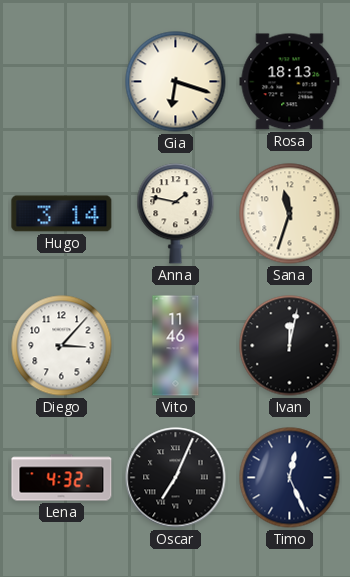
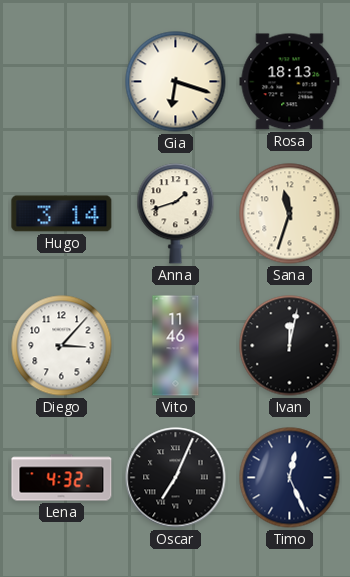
Anna: 1:47 -> 1:42 (176, 214)
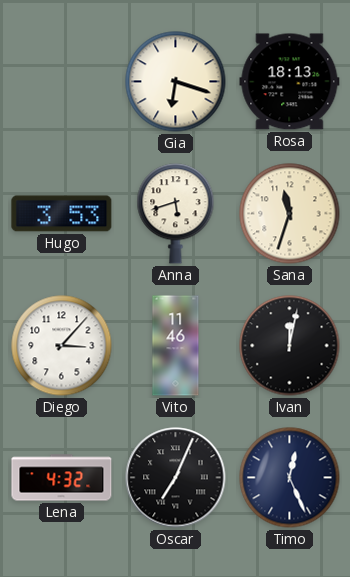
Hugo: 3:14 -> 3:53 (62, 214)
Anna: 1:42 -> 5:42 (176, 214)
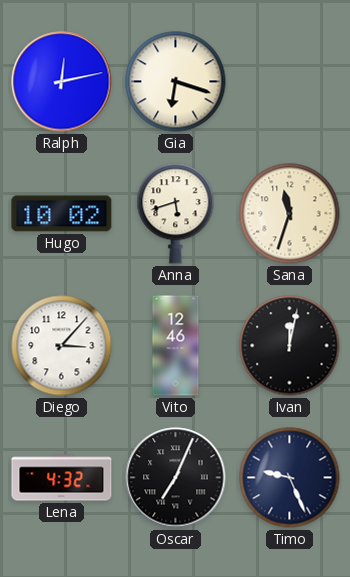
Ralph: none -> 12:13 (62, 82)
Rosa: 18:13 -> none (290, 82)
Hugo: 3:53 -> 10:02 (62, 214)
Vito: 11:46 -> 12:46 (176, 346)
Timo: 12:26 -> 9:26 (290, 478)
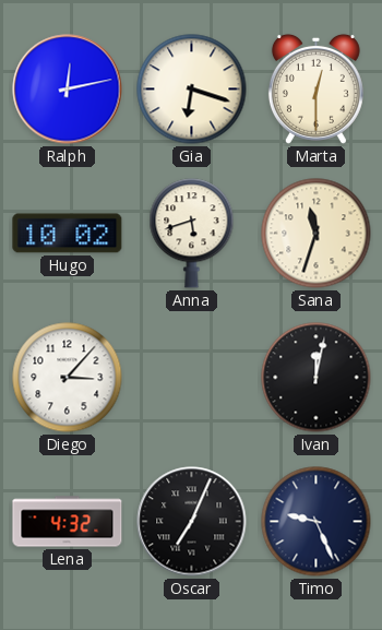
Marta: none -> 12:30 (315, 88)
Vito: 12:46 -> none (176, 346)
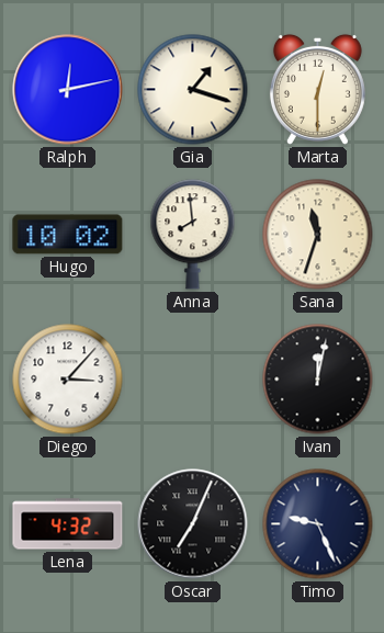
Gia: 6:18 -> 1:18 (193, 90)
Anna: 5:42 -> 7:59 (193, 235)
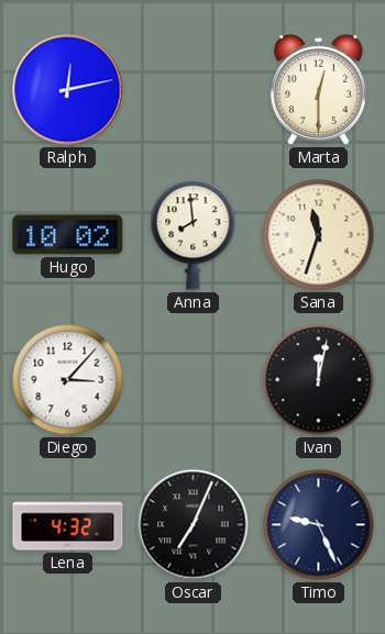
Gia: 1:18 -> none (193, 90)
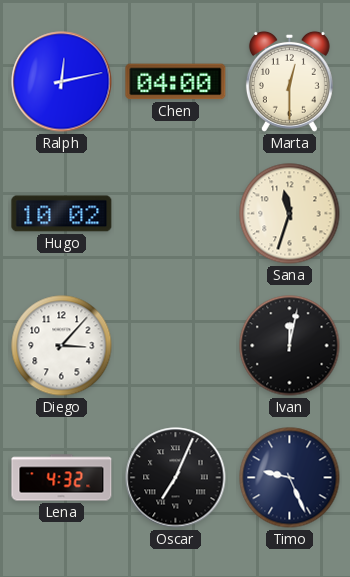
Chen: none -> 04:00 (176, 82)
Anna: 7:59 -> none (194, 235)
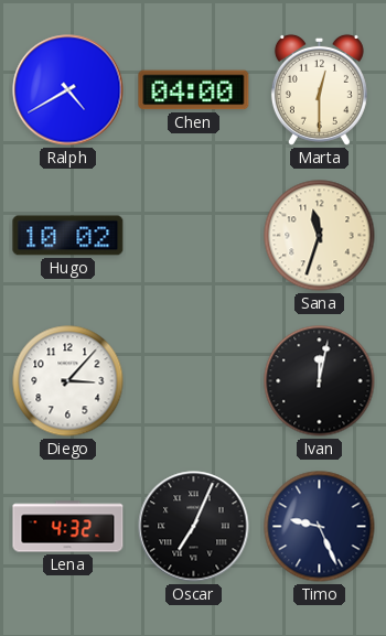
Ralph: 12:13 -> 4:40 (68, 90)
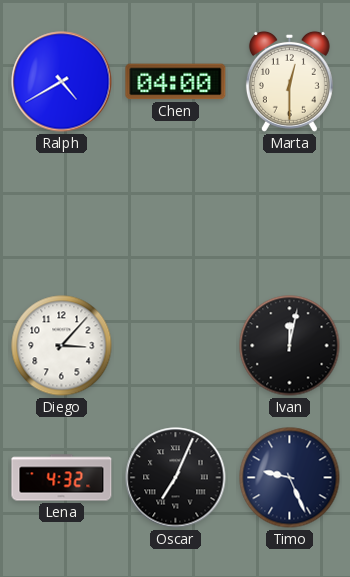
Hugo: 10:02 -> none (68, 236)
Sana: 11:33 -> none (320, 236)
